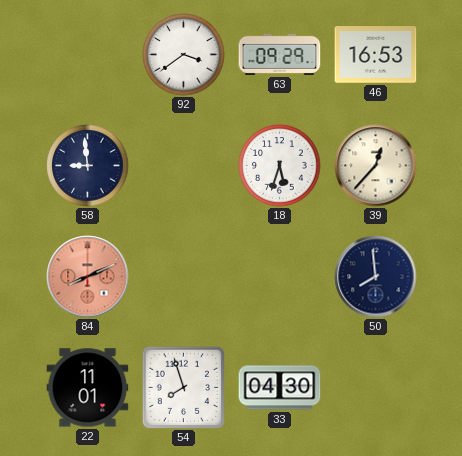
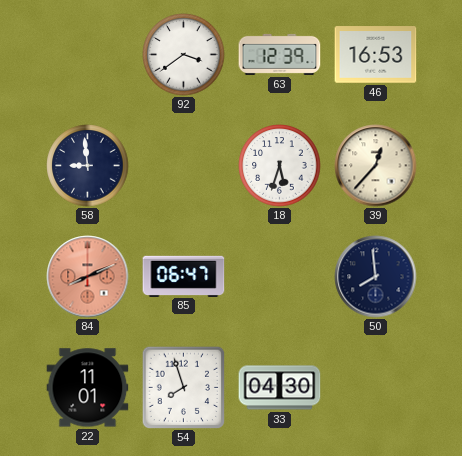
63: 09:29 -> 12:39 (280, 54)
85: none -> 06:47 (184, 276)
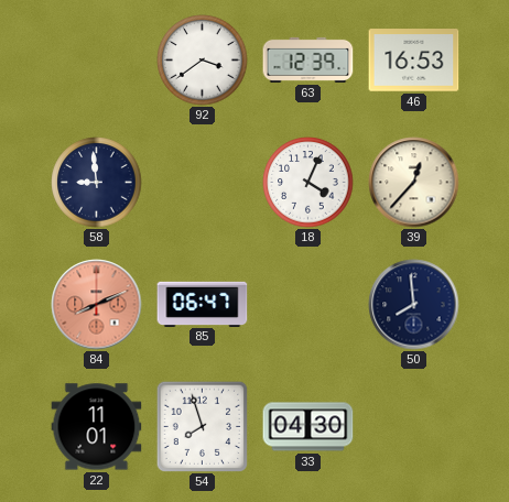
18: 5:33 -> 4:04 (308, 183)
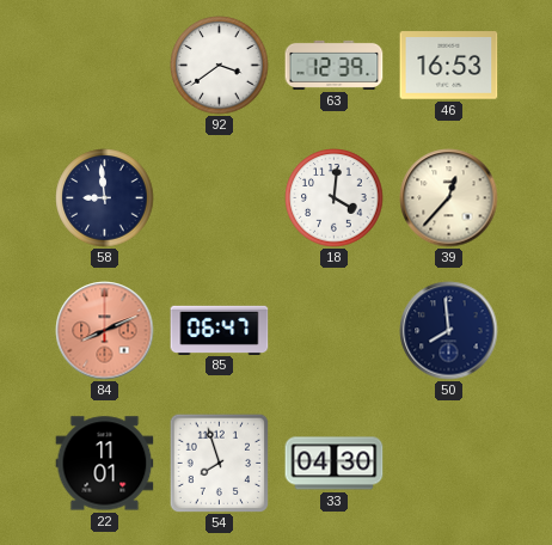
18: 4:04 -> 4:01 (335, 198)
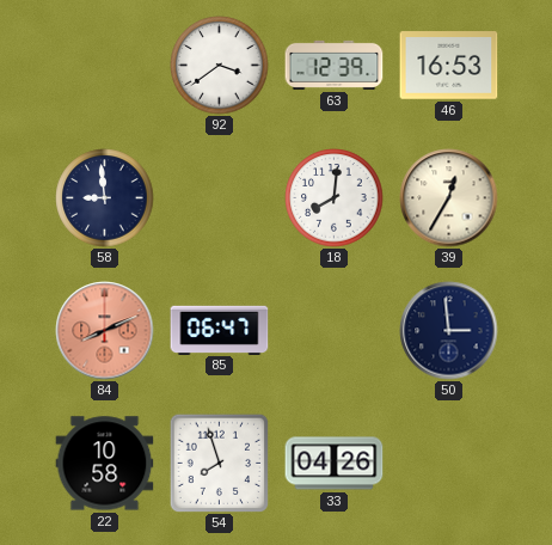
18: 4:01 -> 8:01 (335, 198)
39: 12:37 -> 12:35 (449, 198)
50: 7:59 -> 2:59 (449, 331)
22: 11:01 -> 10:58 (105, 464)
33: 04:30 -> 04:26 (335, 464)
